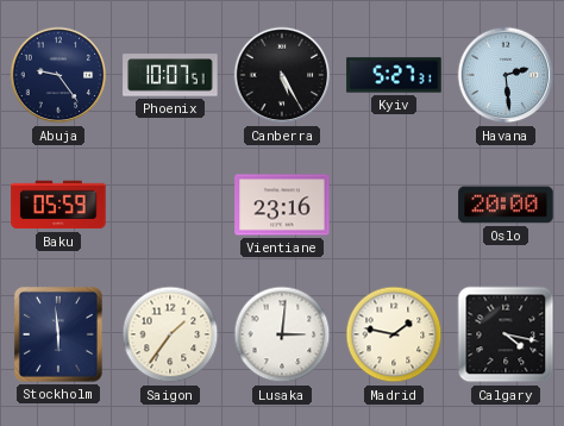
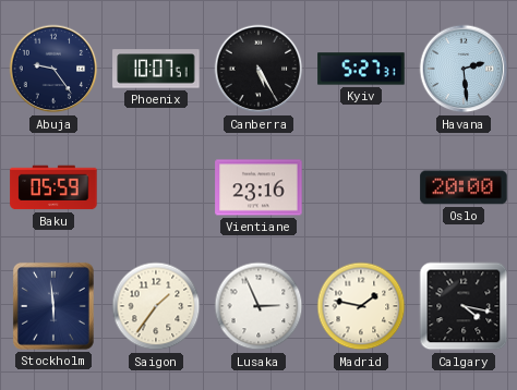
Lusaka: 3:01 -> 2:56 (258, 306)
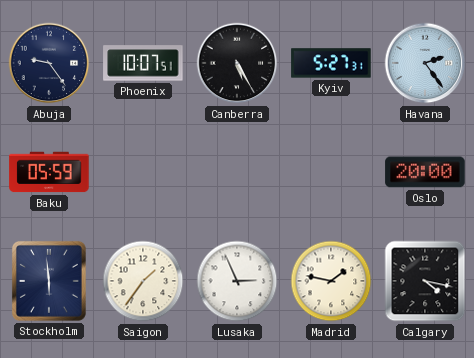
Havana: 2:29 -> 2:24 (425, 63)
Vientiane: 23:16 -> none (258, 187)
